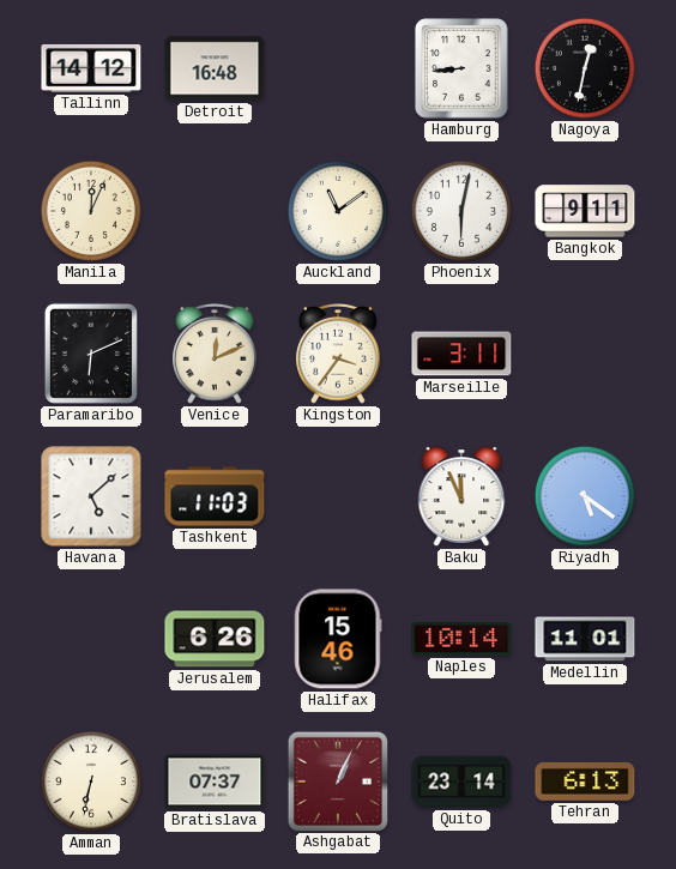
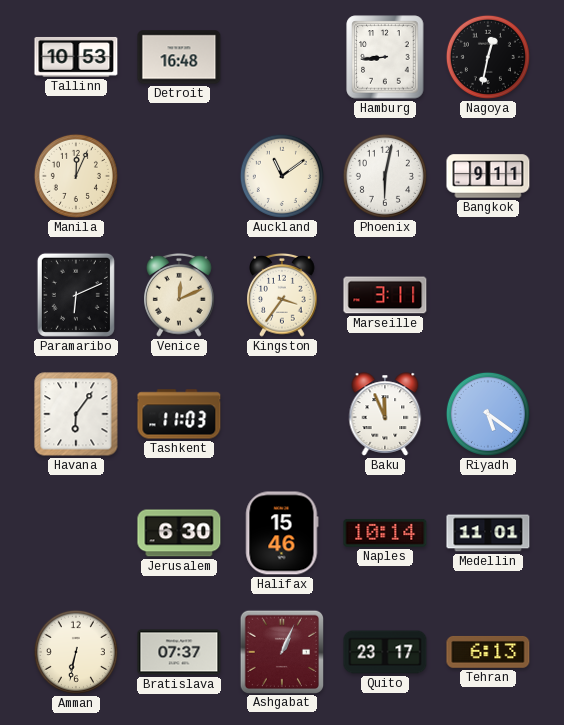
Tallinn: 14:12 -> 10:53 (76, 57)
Havana: 5:08 -> 6:06 (76, 414)
Jerusalem: 6:26 -> 6:30 (179, 533)
Quito: 23:14 -> 23:17 (385, 652)
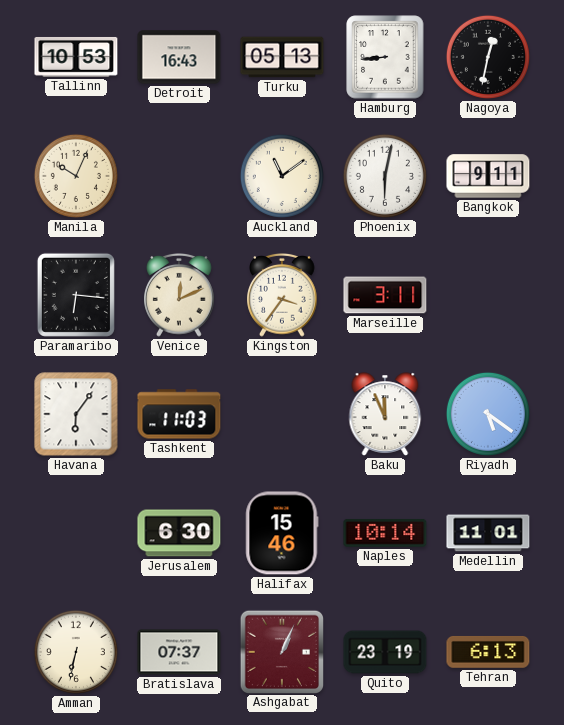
Detroit: 16:48 -> 16:43 (179, 57)
Turku: none -> 05:13 (282, 57)
Manila: 12:04 -> 10:04 (76, 176)
Paramaribo: 6:11 -> 6:16 (76, 295)
Quito: 23:17 -> 23:19 (385, 652)
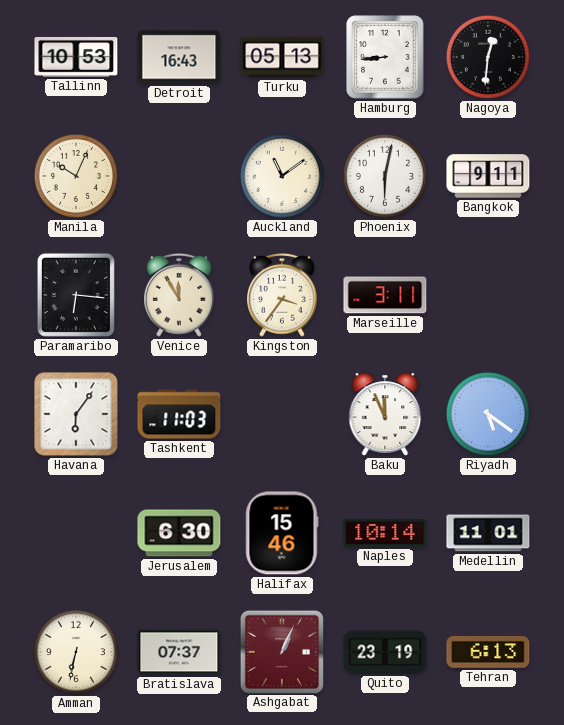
Nagoya: 12:32 -> 12:31 (488, 57)
Venice: 12:11 -> 11:55 (179, 296)
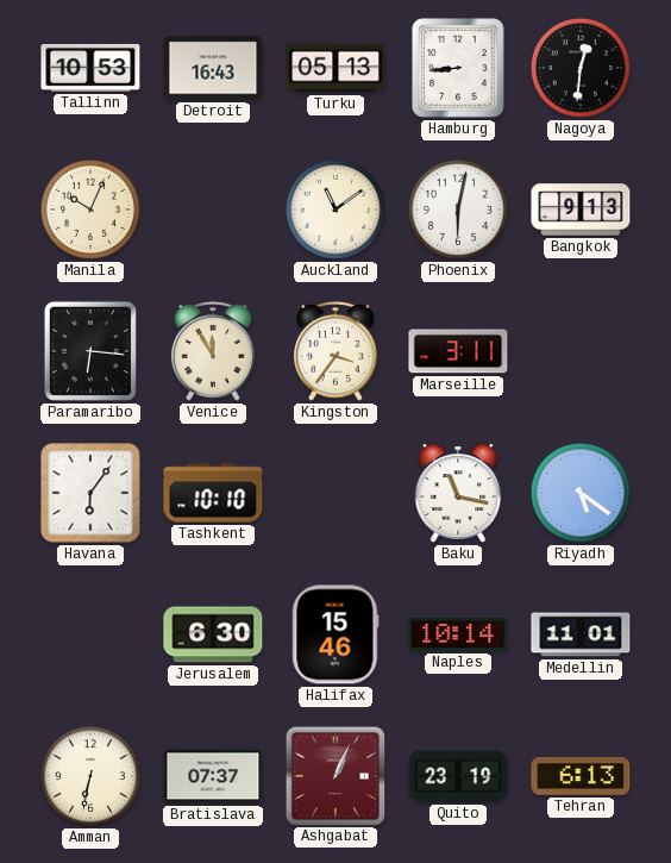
Bangkok: 9:11 -> 9:13 (581, 210)
Tashkent: 11:03 -> 10:10 (213, 493)
Baku: 11:56 -> 11:17 (458, 493)
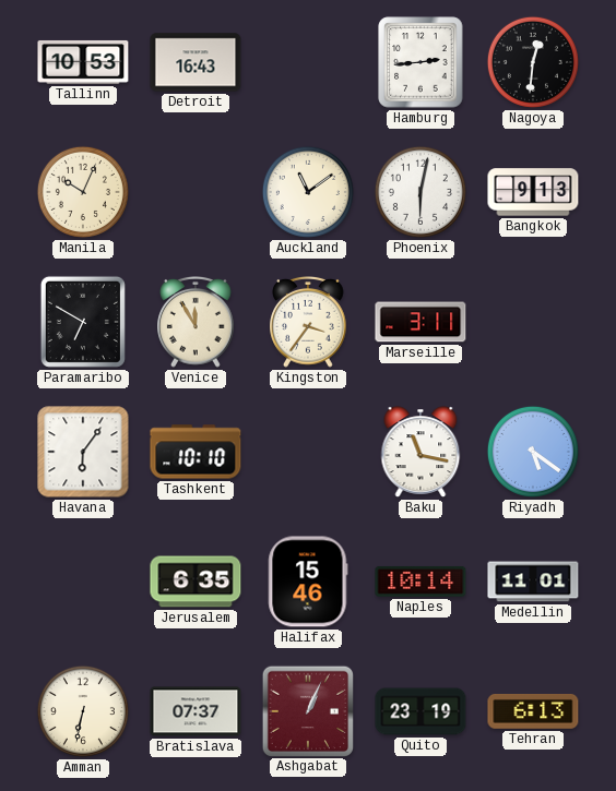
Turku: 05:13 -> none (335, 68)
Hamburg: 8:44 -> 2:44 (420, 62)
Paramaribo: 6:16 -> 6:50 (83, 322)
Jerusalem: 6:30 -> 6:35 (196, 582)
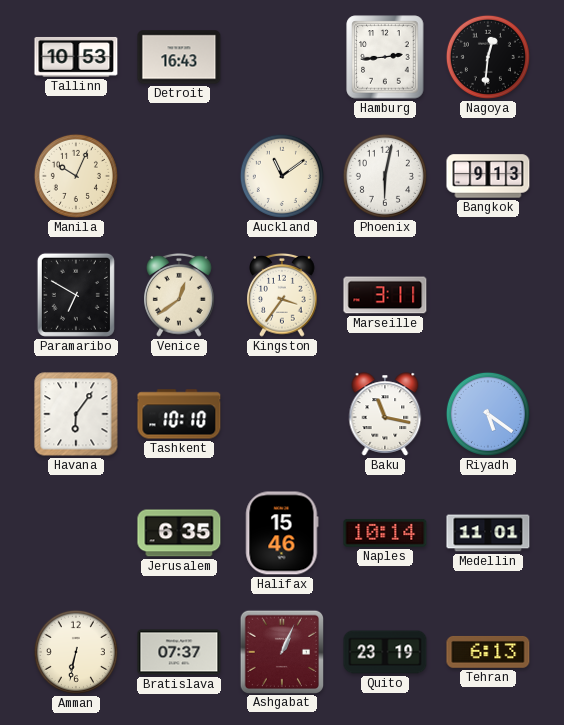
Venice: 11:55 -> 12:39 (179, 296)
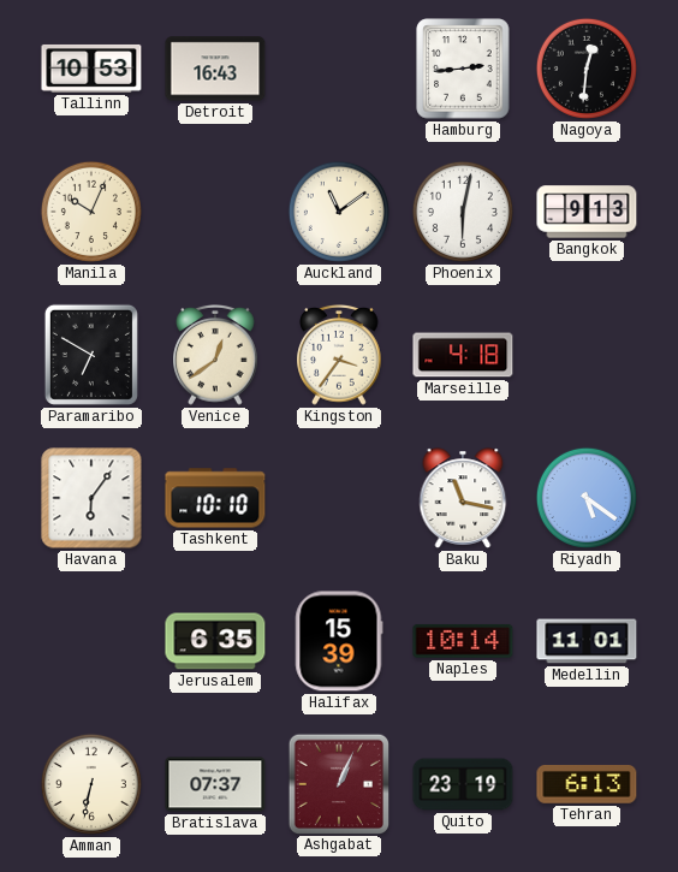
Marseille: 3:11 -> 4:18 (463, 355)
Halifax: 15:46 -> 15:39 (339, 641)
